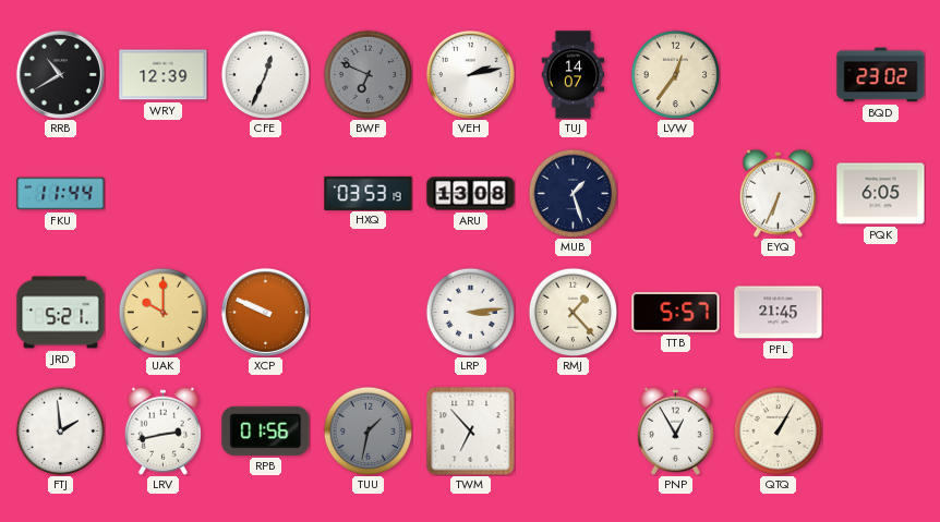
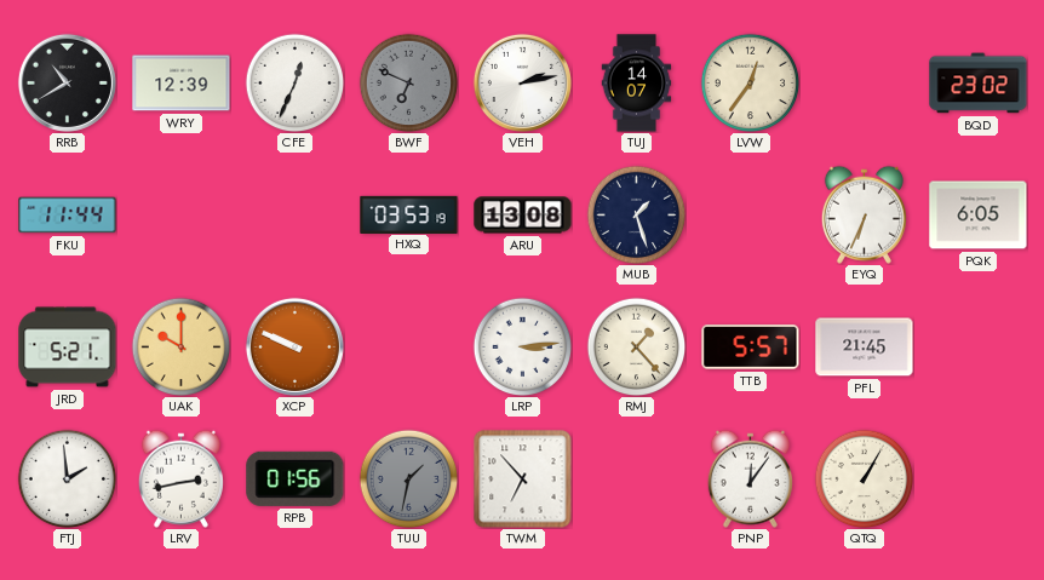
PNP: 12:55 -> 12:06 (750, 478)
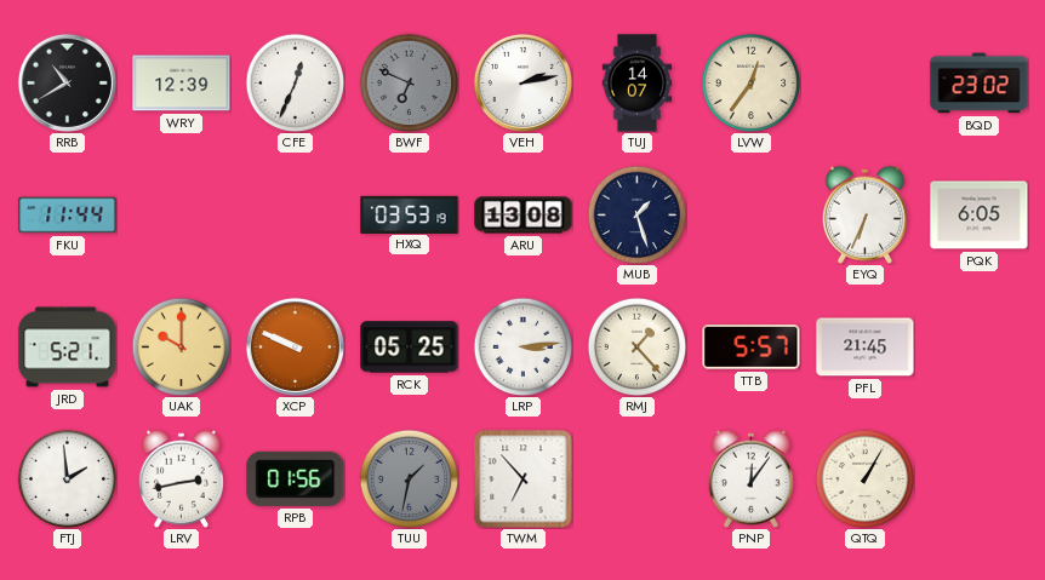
RCK: none -> 05:25 (410, 348)
